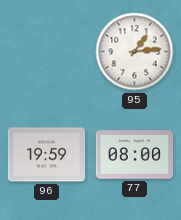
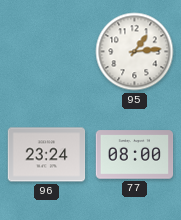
96: 19:59 -> 23:24 (47, 155)
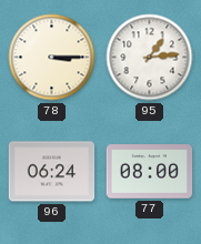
78: none -> 3:15 (52, 58)
96: 23:24 -> 06:24 (52, 172)
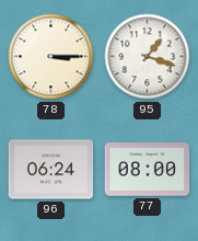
95: 1:14 -> 1:18 (148, 57)
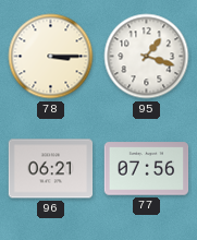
96: 06:24 -> 06:21 (51, 169)
77: 08:00 -> 07:56 (147, 169)
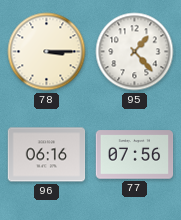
95: 1:18 -> 1:23 (135, 52)
96: 06:21 -> 06:16 (47, 155)
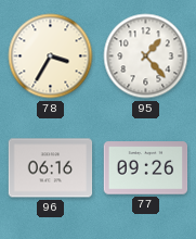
78: 3:15 -> 3:35 (51, 56)
77: 07:56 -> 09:26 (146, 168)
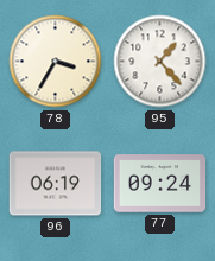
96: 06:16 -> 06:19 (56, 184)
77: 09:26 -> 09:24 (160, 184)
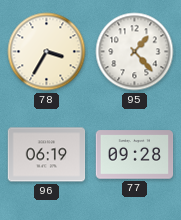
77: 09:24 -> 09:28 (135, 155)
